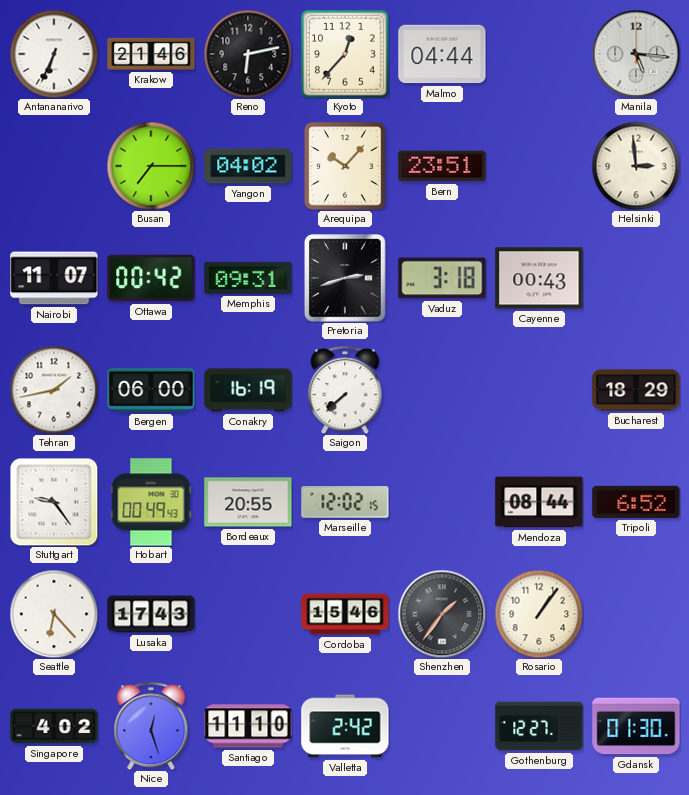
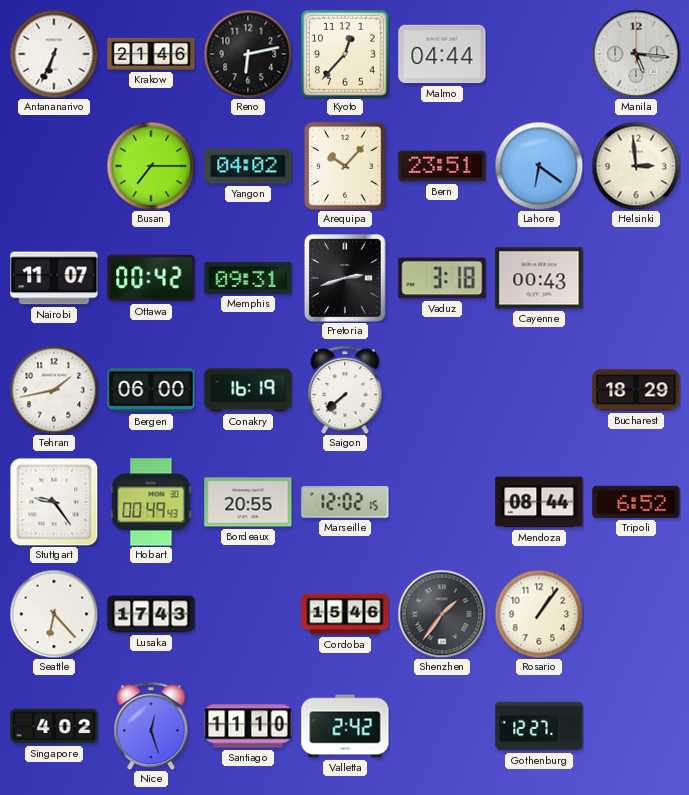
Lahore: none -> 6:21 (539, 166)
Gdansk: 01:30 -> none (636, 726)
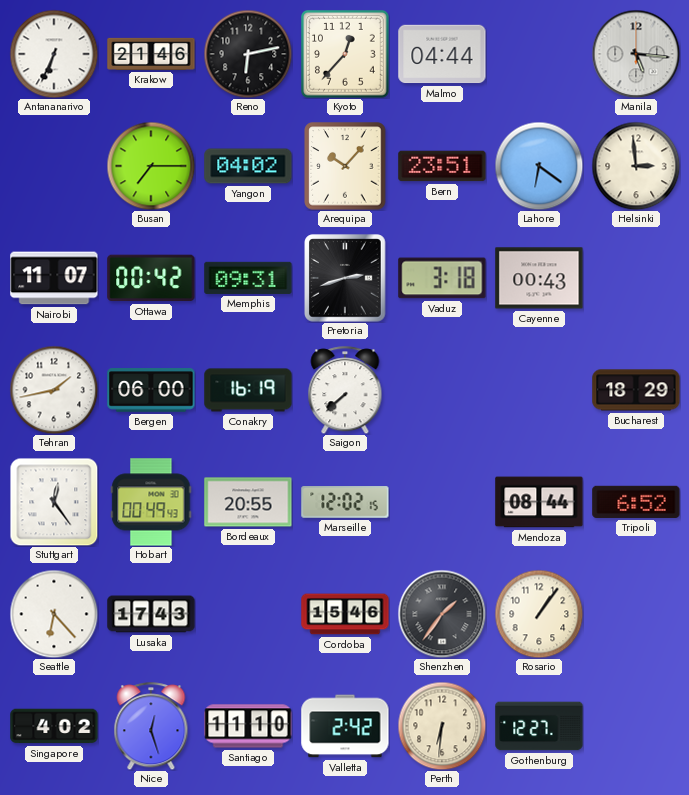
Stuttgart: 9:24 -> 12:24 (54, 502)
Perth: none -> 6:31 (442, 726)
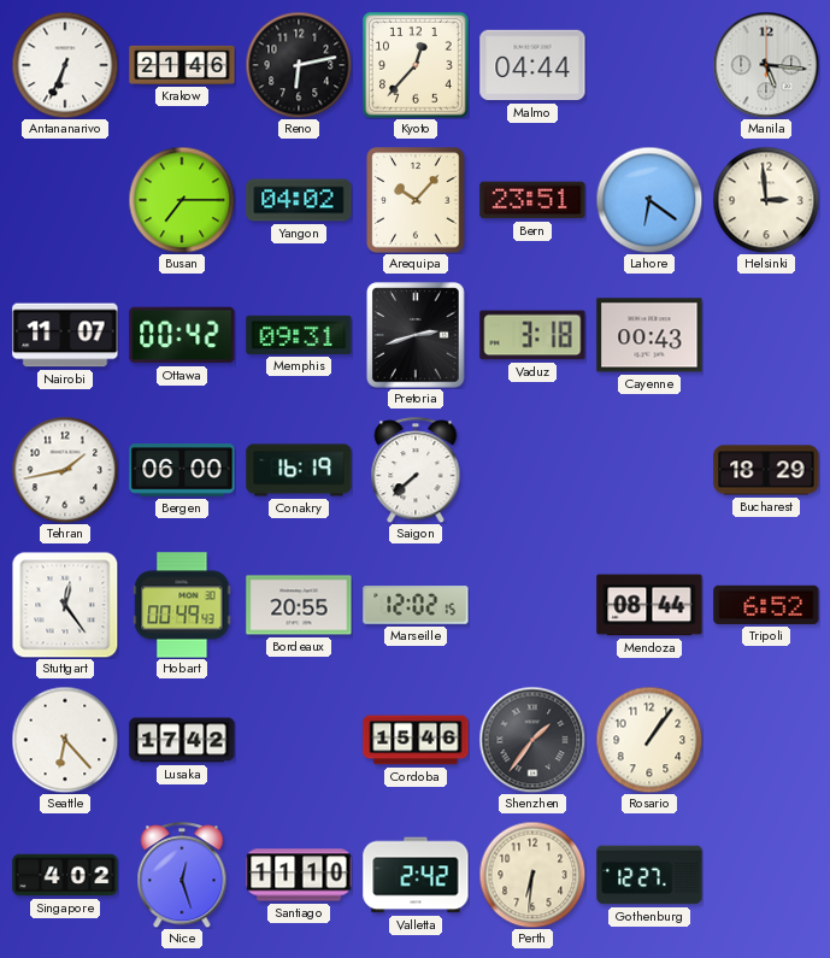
Lusaka: 17:43 -> 17:42 (182, 740)
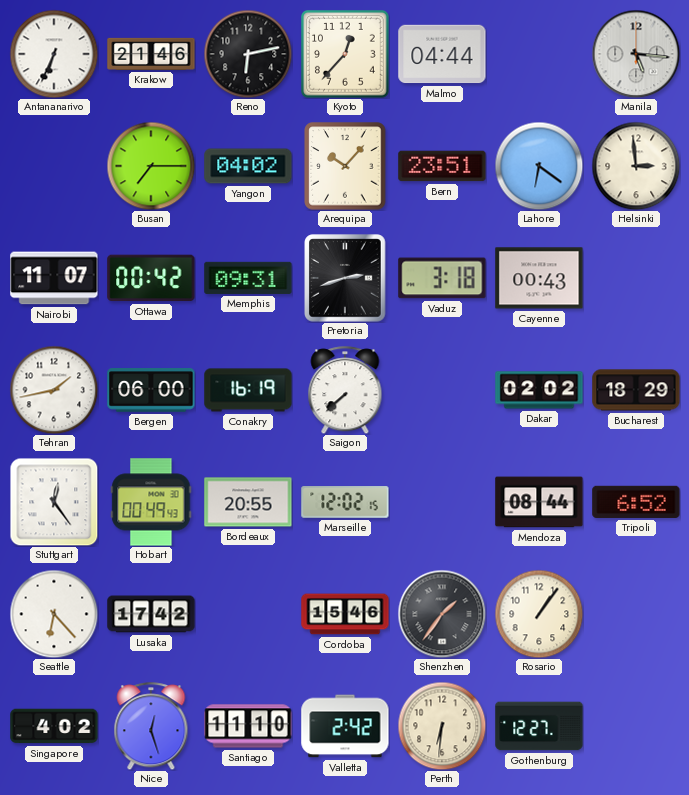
Dakar: none -> 02:02 (539, 390)
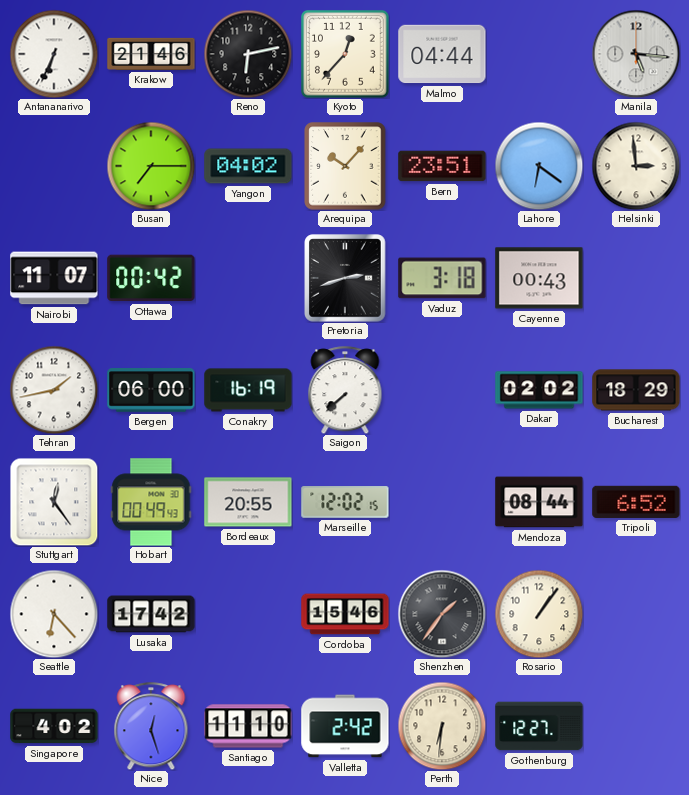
Memphis: 09:31 -> none (248, 278)
